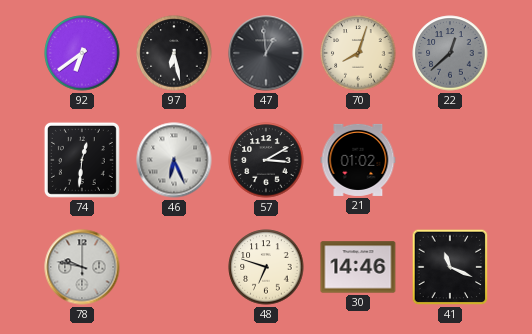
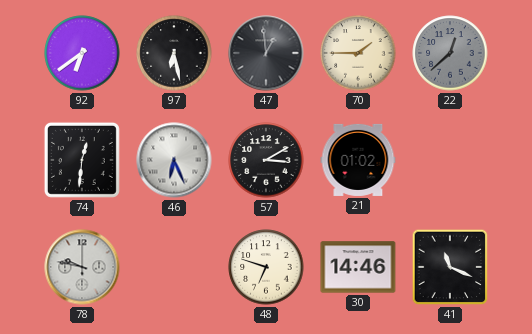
70: 8:03 -> 1:45 (358, 53)
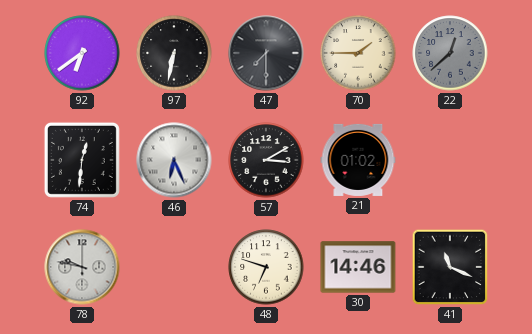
97: 6:28 -> 6:32 (174, 53)
47: 12:59 -> 7:30 (266, 53)
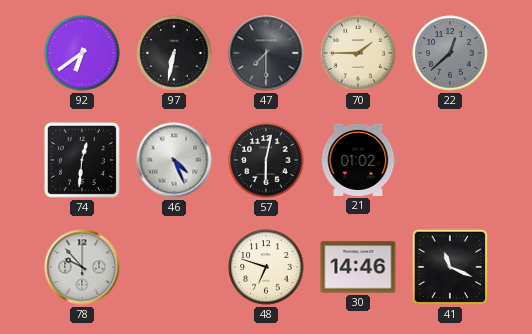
46: 6:26 -> 4:26 (174, 160)
57: 3:10 -> 6:02 (266, 160)
78: 9:47 -> 9:53 (82, 267)
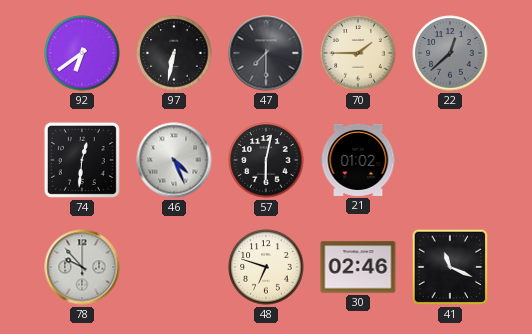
30: 14:46 -> 02:46 (358, 267)
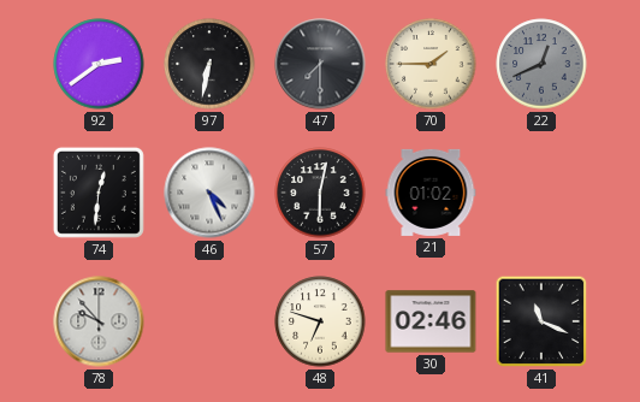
92: 6:39 -> 2:39 (99, 64)
22: 12:38 -> 12:41 (541, 64)
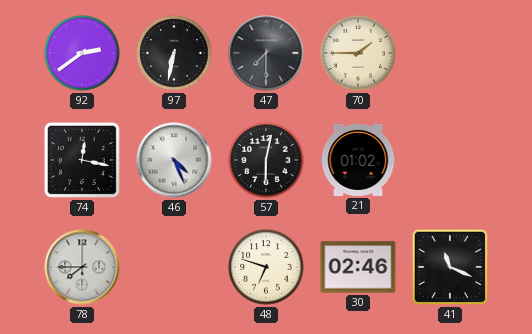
22: 12:41 -> none (541, 64)
74: 12:31 -> 12:17 (82, 160)
78: 9:53 -> 7:45 (82, 267)
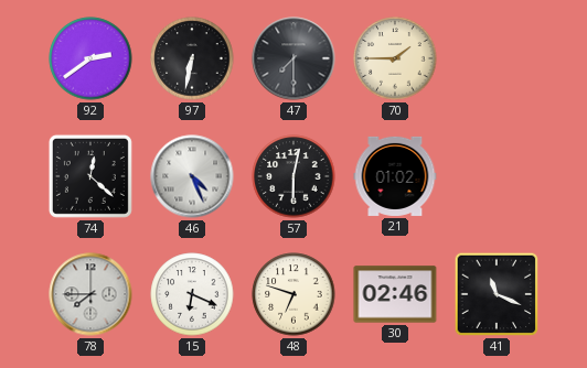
74: 12:17 -> 12:22 (90, 176)
15: none -> 6:19 (192, 294)
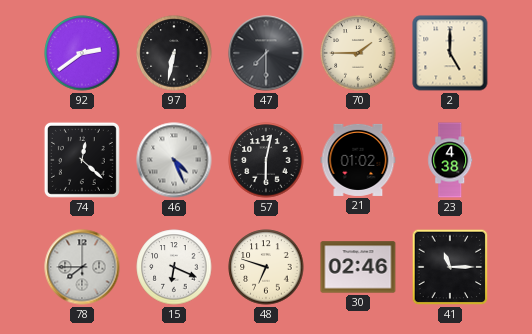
2: none -> 5:00 (450, 53)
23: none -> 4:38 (450, 160)
41: 11:19 -> 11:15 (450, 267)
